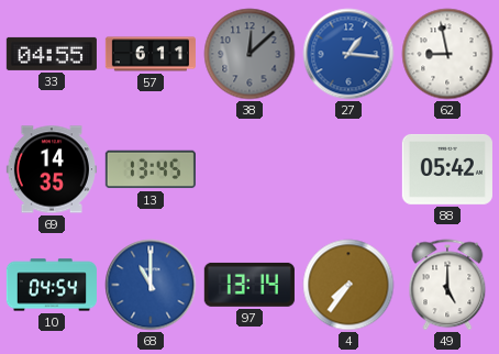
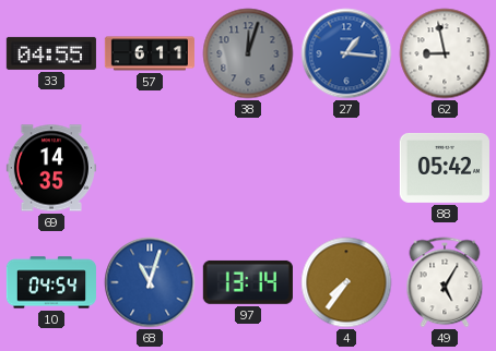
38: 12:08 -> 12:03 (248, 53)
13: 13:45 -> none (151, 169)
68: 11:00 -> 11:03 (150, 282)
49: 5:00 -> 5:05 (445, 282)
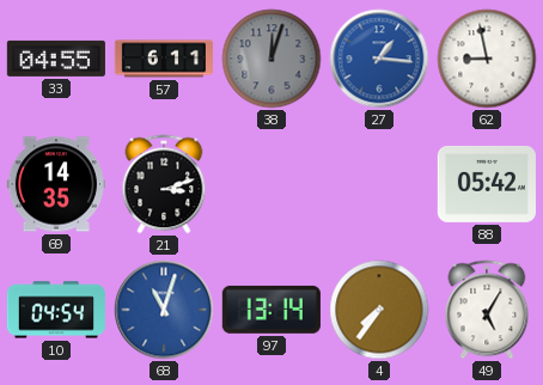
21: none -> 3:12 (164, 184)
